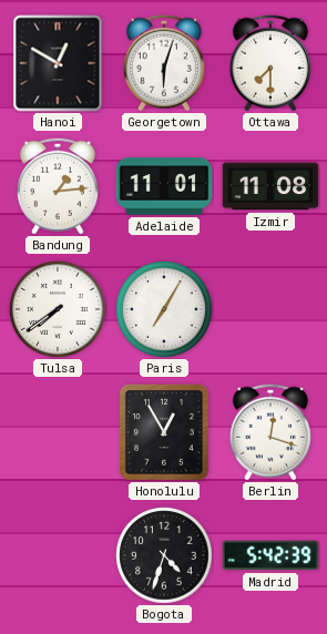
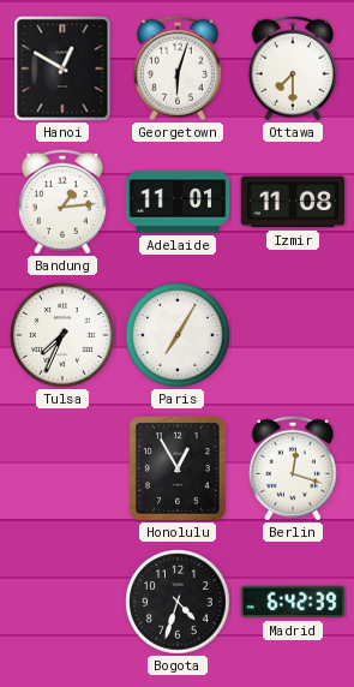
Tulsa: 7:39 -> 7:34 (62, 335)
Madrid: 5:42 -> 6:42 (293, 602)
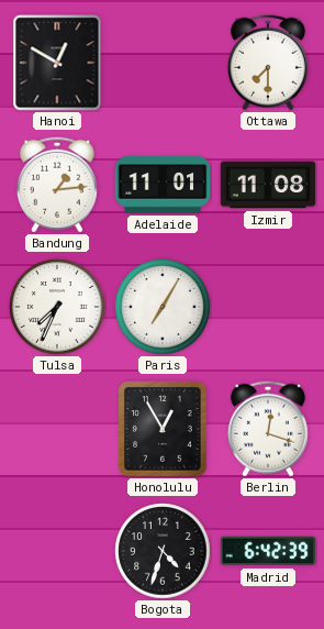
Georgetown: 6:03 -> none (178, 68)
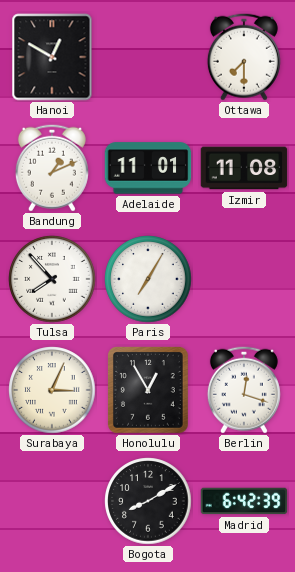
Bandung: 1:14 -> 1:11 (52, 168)
Tulsa: 7:34 -> 7:53 (52, 279)
Surabaya: none -> 3:04 (52, 390)
Bogota: 4:33 -> 8:10 (148, 501)
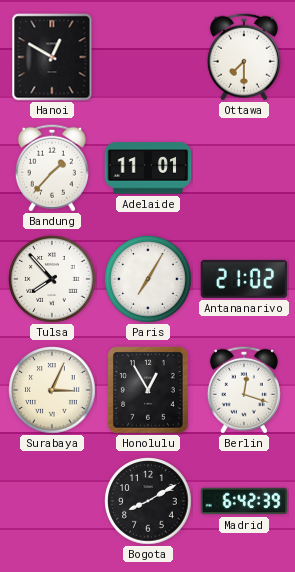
Bandung: 1:11 -> 1:37 (52, 168)
Izmir: 11:08 -> none (244, 168)
Antananarivo: none -> 21:02 (244, 279)
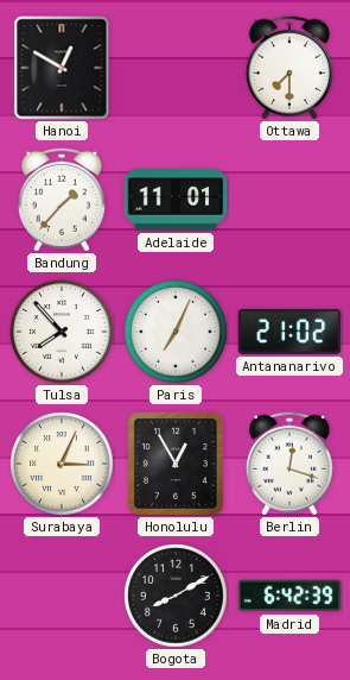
Paris: 7:05 -> 7:04 (176, 332)
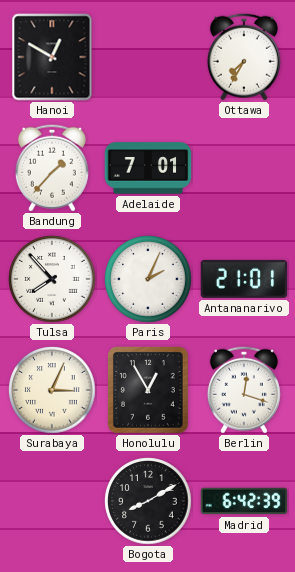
Ottawa: 7:30 -> 7:35 (244, 57)
Adelaide: 11:01 -> 7:01 (148, 168)
Paris: 7:04 -> 2:04 (148, 279)
Antananarivo: 21:02 -> 21:01 (244, 279)
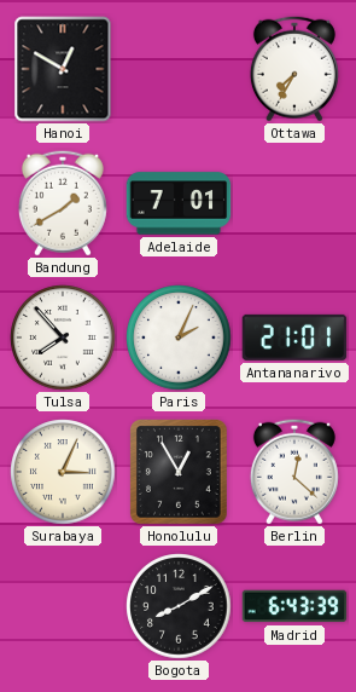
Bandung: 1:37 -> 1:40 (63, 203)
Berlin: 12:18 -> 12:22 (294, 472)
Madrid: 6:42 -> 6:43 (294, 606)
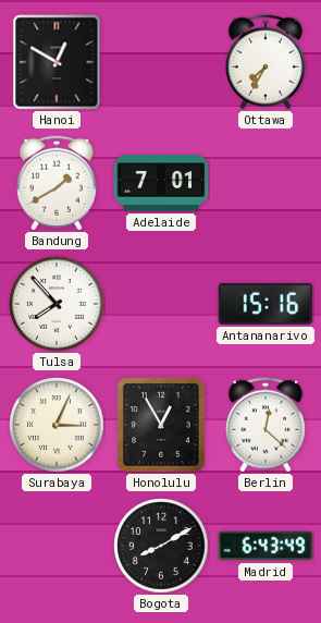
Paris: 2:04 -> none (179, 338)
Antananarivo: 21:01 -> 15:16 (266, 304)
Madrid: 6:43:39 -> 6:43:49 (266, 546)
